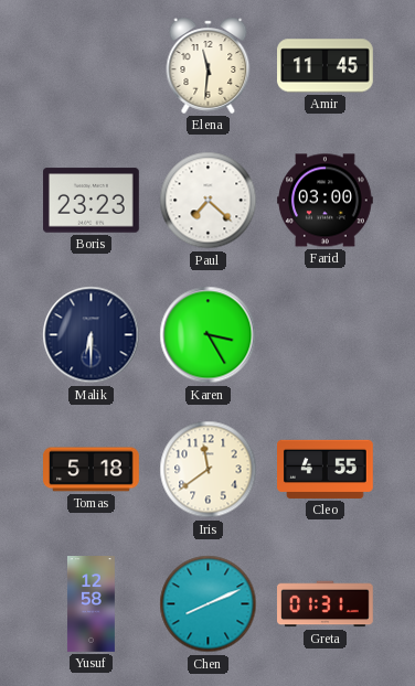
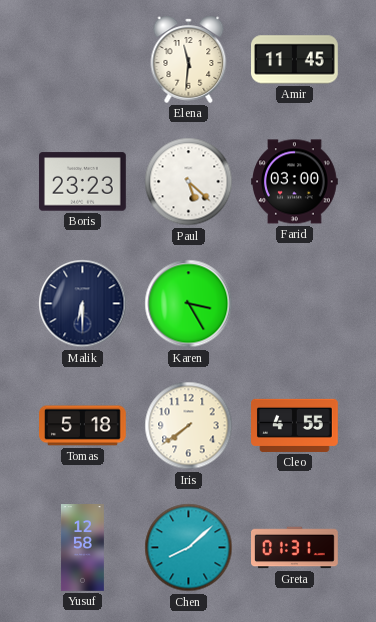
Paul: 7:22 -> 5:22 (189, 182)
Iris: 11:39 -> 7:39 (189, 426)
Chen: 8:11 -> 8:08 (189, 548)
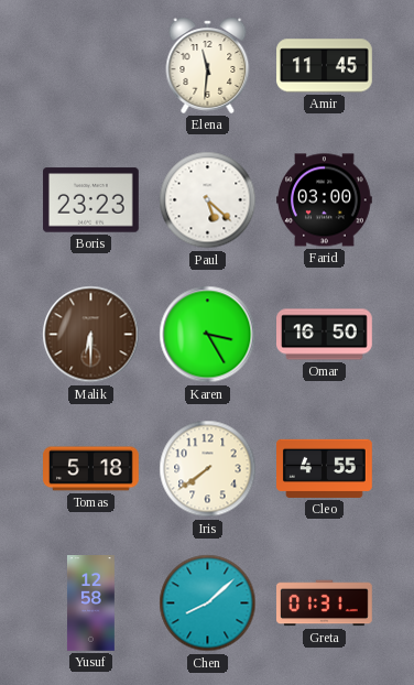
Malik dial: navy -> brown (91, 335)
Omar: none -> 16:50 (325, 335)
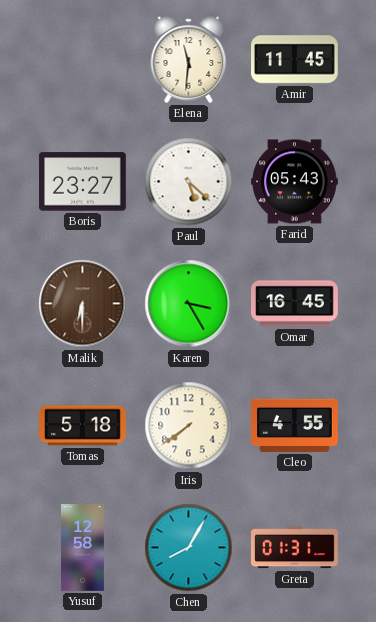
Boris: 23:23 -> 23:27 (83, 182)
Farid: 03:00 -> 05:43 (295, 182)
Omar: 16:50 -> 16:45 (295, 304)
Chen: 8:08 -> 8:05 (189, 548)
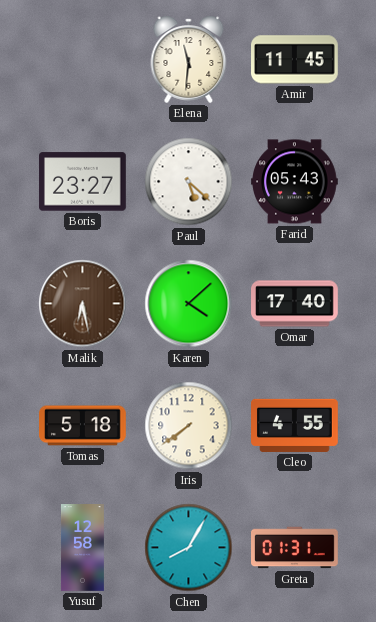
Malik: 6:30 -> 6:28 (83, 304)
Karen: 3:25 -> 4:08 (189, 304)
Omar: 16:45 -> 17:40 (295, 304)
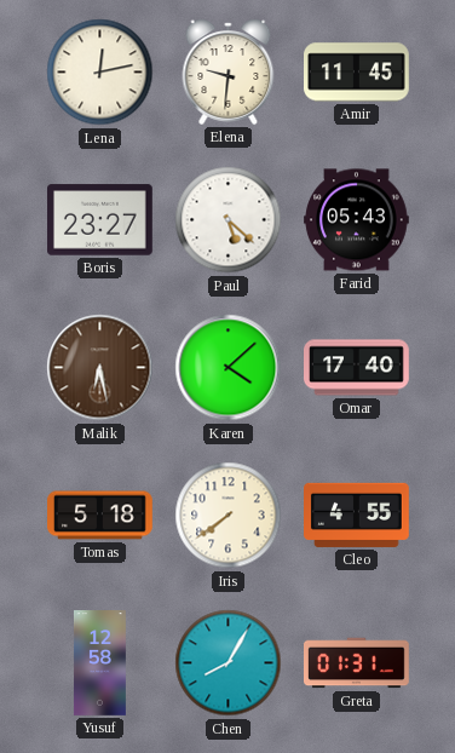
Lena: none -> 12:13 (100, 73)
Elena: 11:31 -> 9:31 (229, 71)
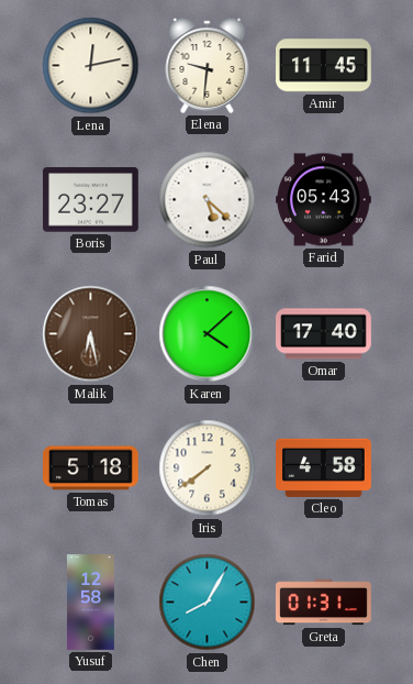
Cleo: 4:55 -> 4:58 (324, 467)
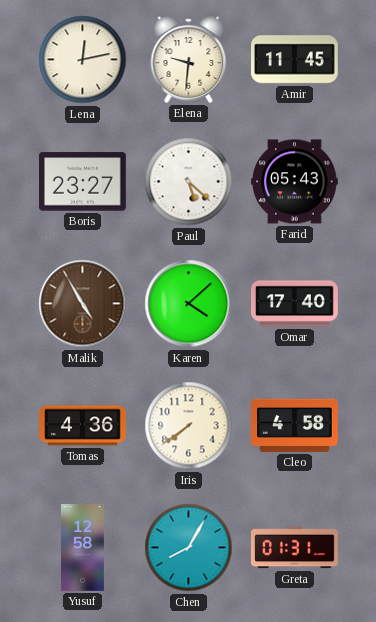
Malik: 6:28 -> 4:55 (83, 304)
Tomas: 5:18 -> 4:36 (83, 426)
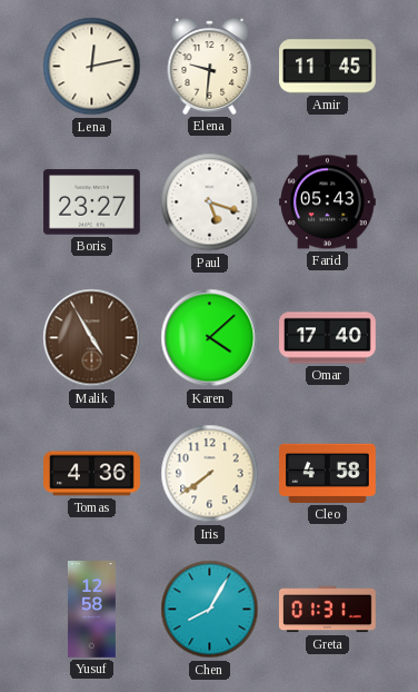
Paul: 5:22 -> 5:18 (210, 202)
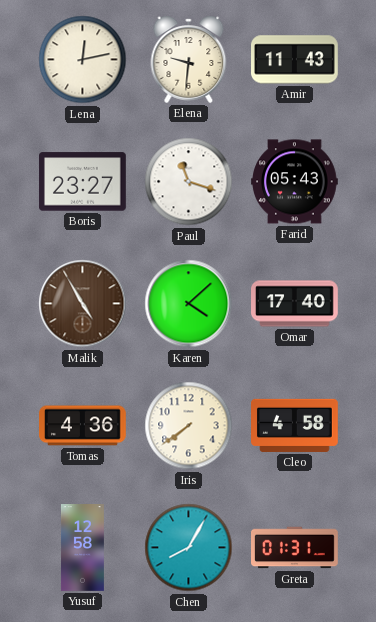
Amir: 11:45 -> 11:43 (295, 60)
Paul: 5:18 -> 11:18 (189, 182)
